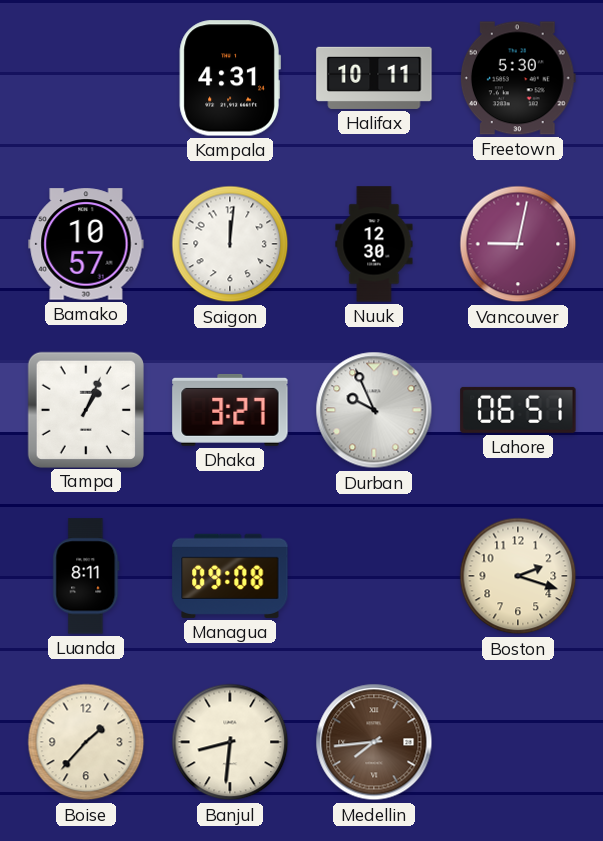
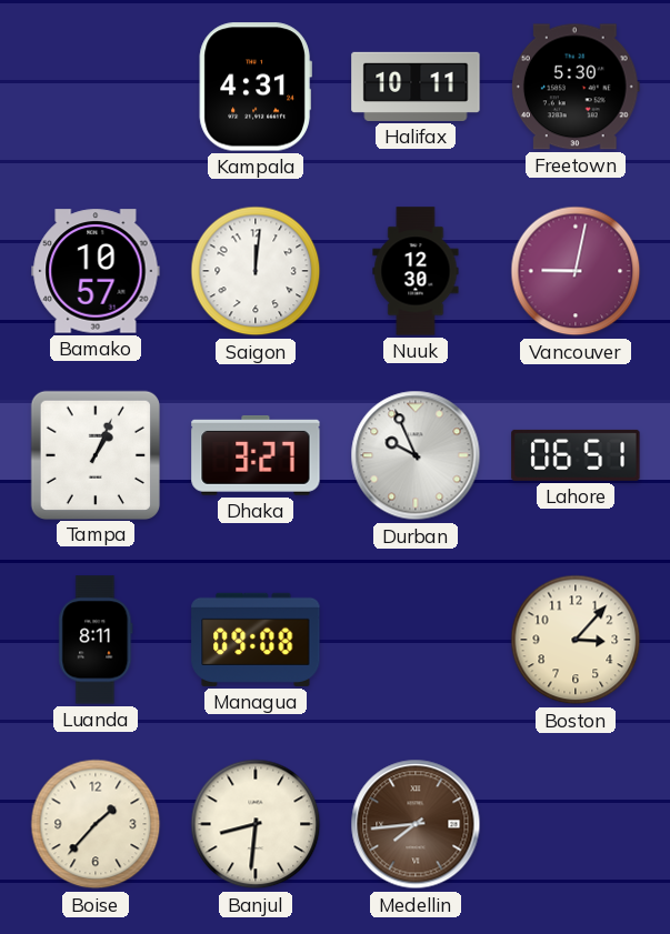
Boston: 2:18 -> 3:07 (576, 640)
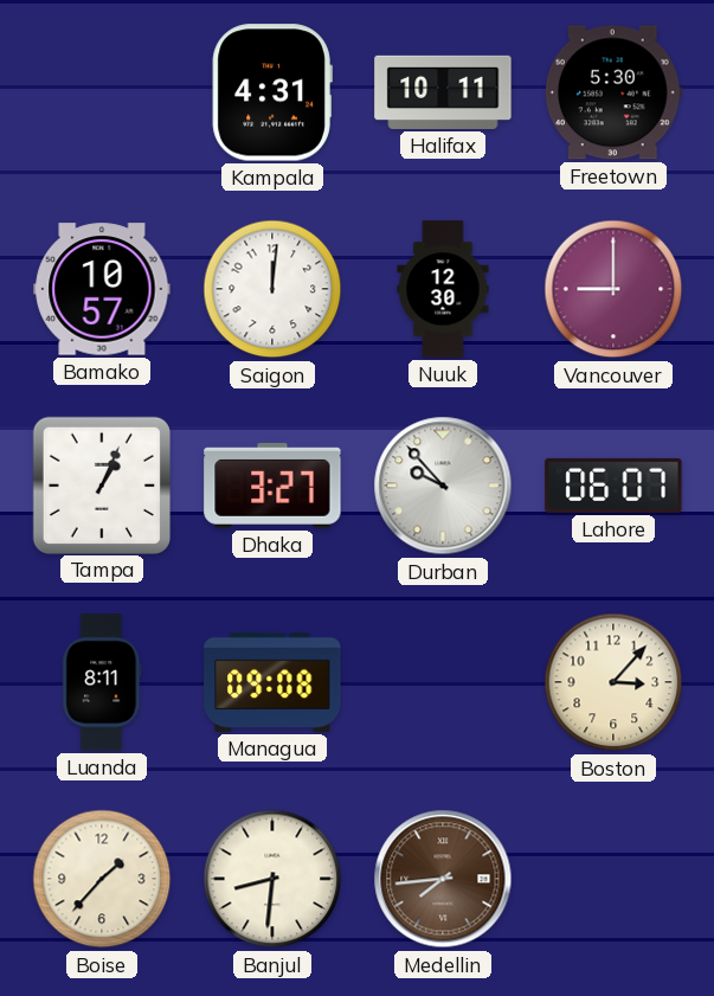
Vancouver: 9:02 -> 9:00 (613, 289)
Durban: 9:56 -> 9:53 (443, 486)
Lahore: 06:51 -> 06:07 (613, 486)
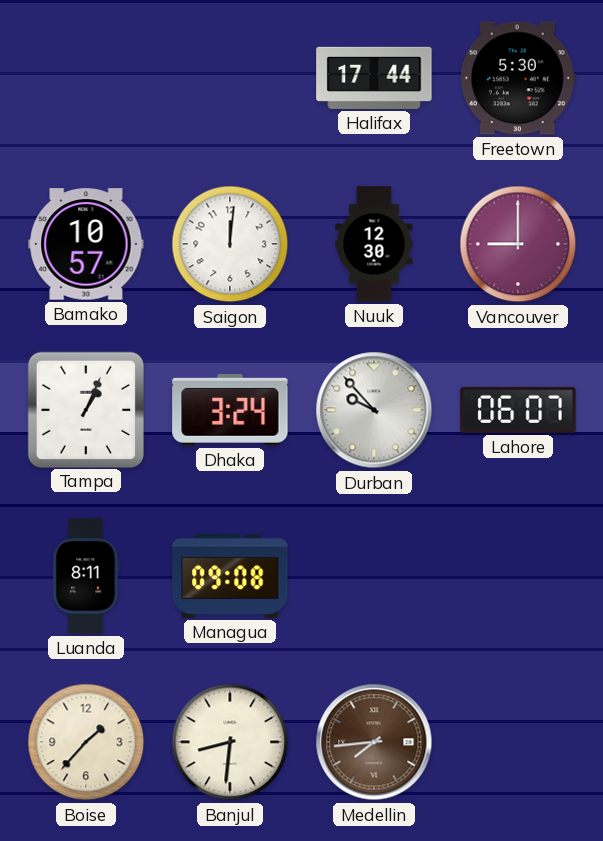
Kampala: 4:31 -> none (272, 92)
Halifax: 10:11 -> 17:44 (374, 78)
Dhaka: 3:27 -> 3:24 (230, 410)
Boston: 3:07 -> none (613, 682)
